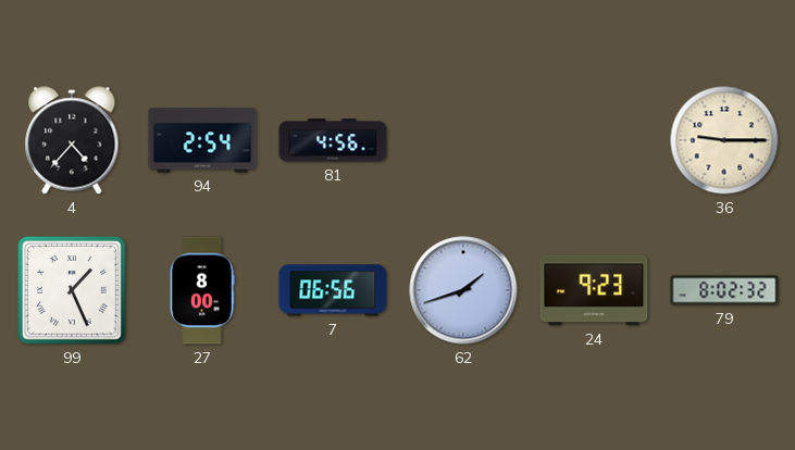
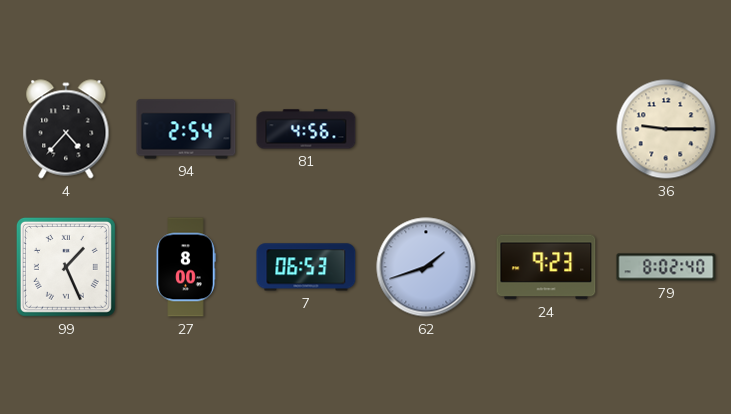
7: 06:56 -> 06:53 (306, 267)
79: 8:02:32 -> 8:02:40 (666, 267)
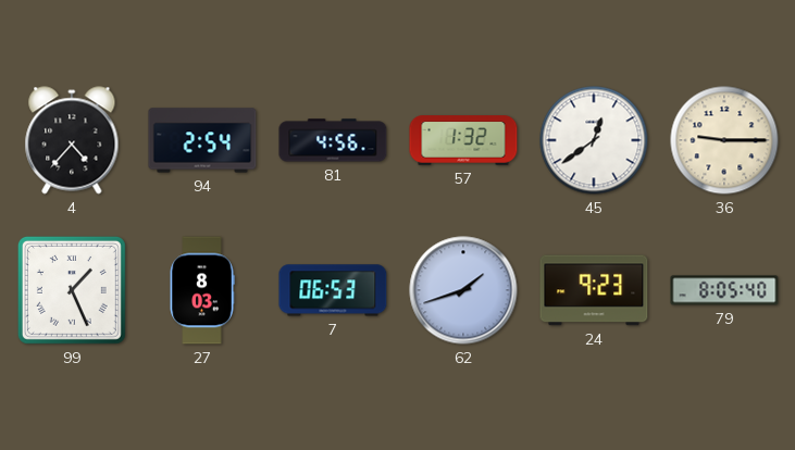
57: none -> 1:32 (463, 140)
45: none -> 12:39 (594, 140)
27: 8:00 -> 8:03 (202, 290)
79: 8:02 -> 8:05 (724, 290)
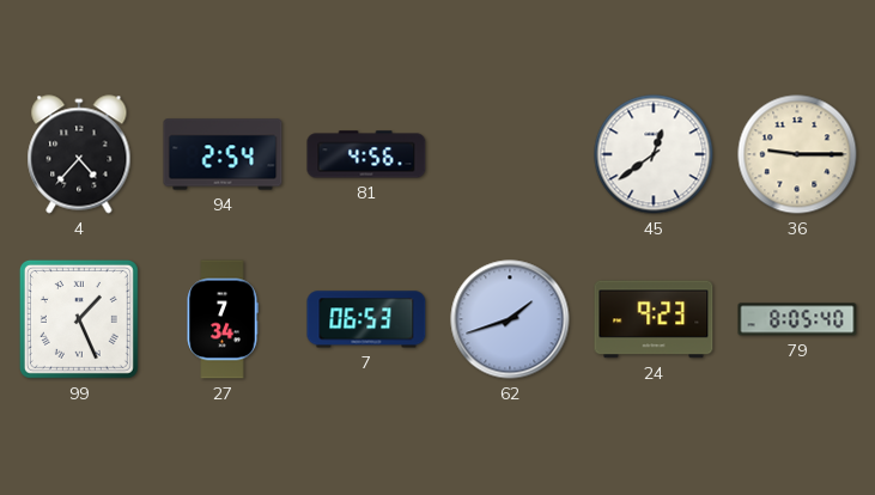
57: 1:32 -> none (463, 140)
27: 8:03 -> 7:34 (223, 319)
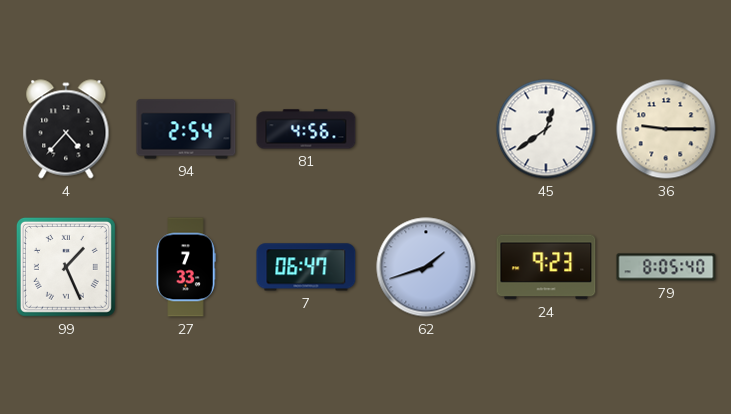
27: 7:34 -> 7:33 (186, 267)
7: 06:53 -> 06:47 (306, 267)
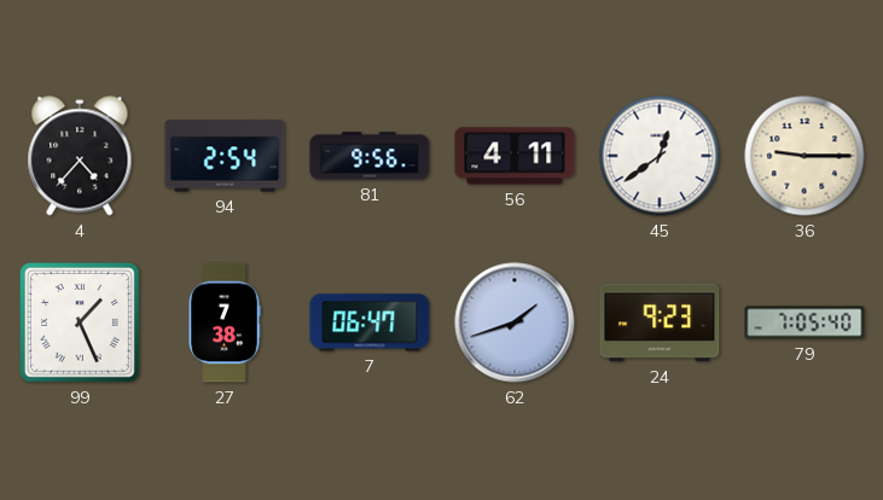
81: 4:56 -> 9:56 (370, 156)
56: none -> 4:11 (515, 156)
27: 7:33 -> 7:38 (225, 322)
79: 8:05 -> 7:05 (804, 322)
